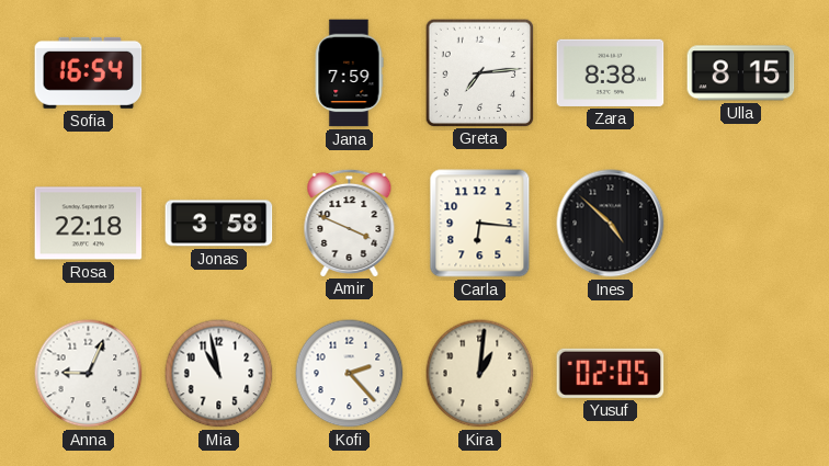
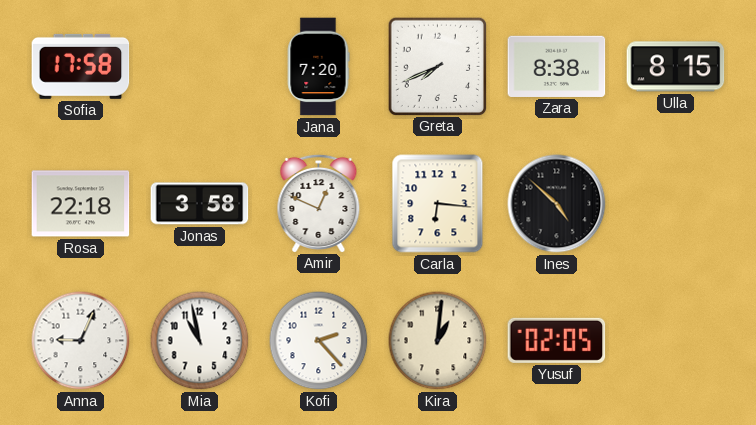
Sofia: 16:54 -> 17:58 (81, 66)
Jana: 7:59 -> 7:20 (318, 67)
Greta: 7:14 -> 7:41 (437, 66)
Amir: 3:49 -> 12:49 (319, 203)
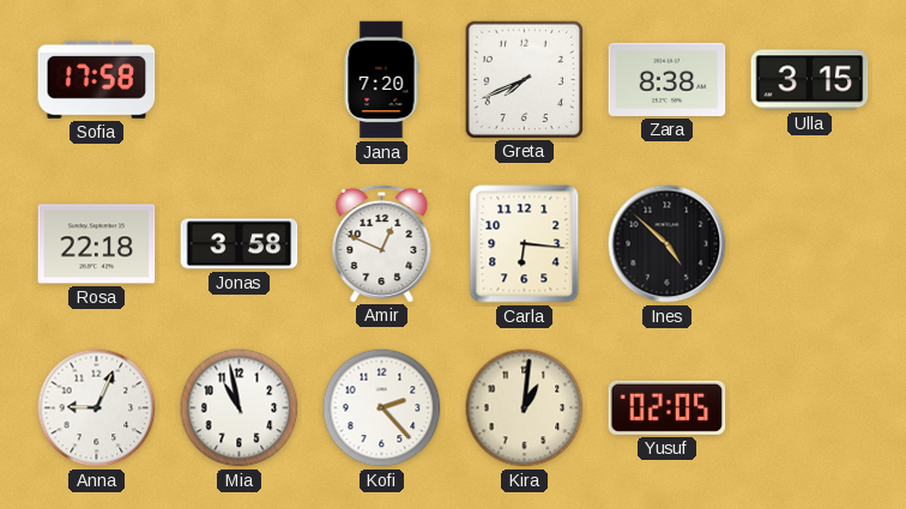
Ulla: 8:15 -> 3:15 (810, 80)
